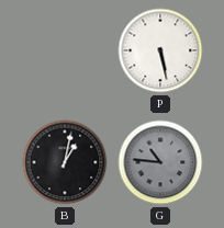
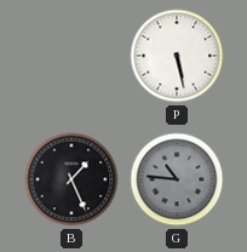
B: 1:02 -> 1:26 (71, 179)
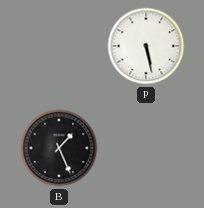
G: 10:46 -> none (177, 179)
